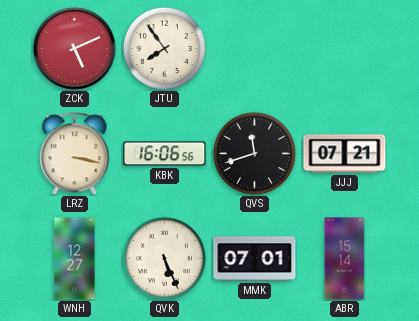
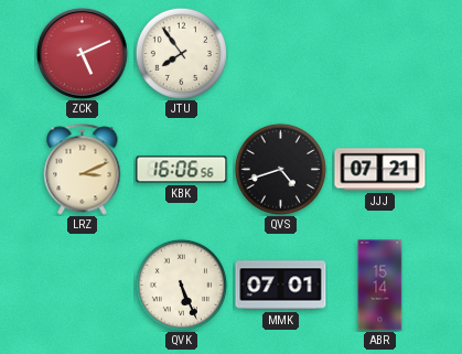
LRZ: 3:17 -> 3:11 (83, 170)
QVS: 11:42 -> 4:42 (280, 169)
WNH: 12:27 -> none (75, 259)
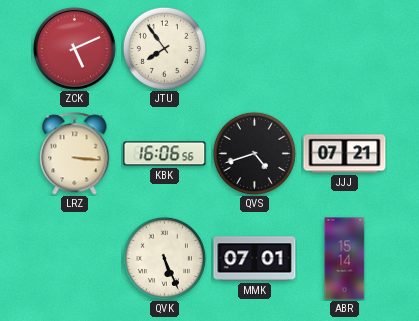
LRZ: 3:11 -> 3:16 (75, 154)
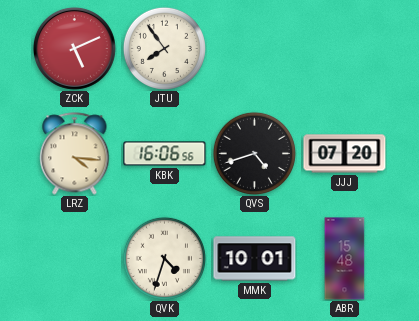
LRZ: 3:16 -> 4:16 (75, 154)
JJJ: 07:21 -> 07:20 (345, 154)
QVK: 5:26 -> 4:33 (164, 258)
MMK: 07:01 -> 10:01 (255, 259)
ABR: 15:14 -> 15:48 (345, 259)
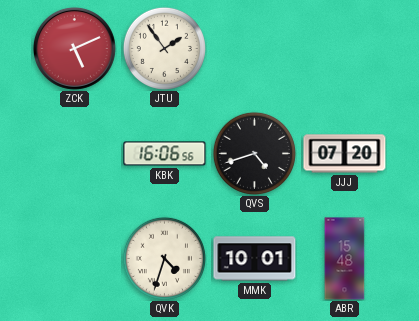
JTU: 7:54 -> 1:54 (164, 48)
LRZ: 4:16 -> none (75, 154)
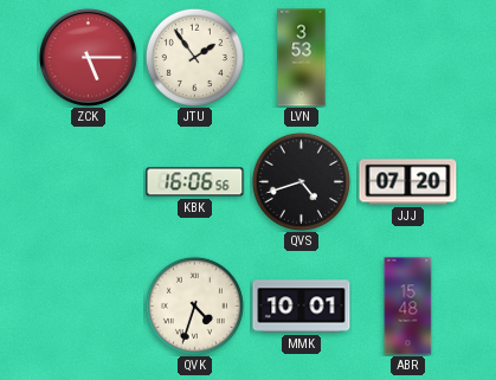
ZCK: 5:11 -> 5:15 (88, 57)
LVN: none -> 3:53 (302, 58)
